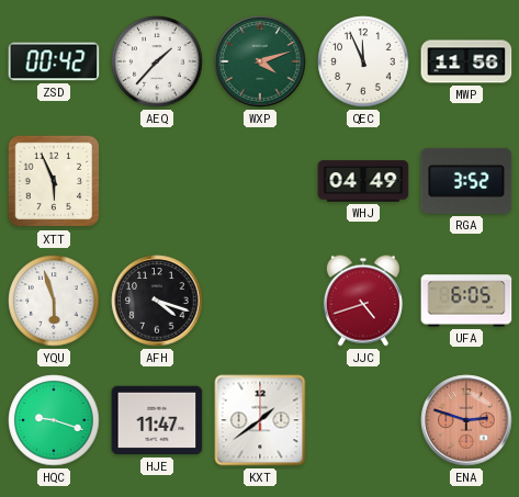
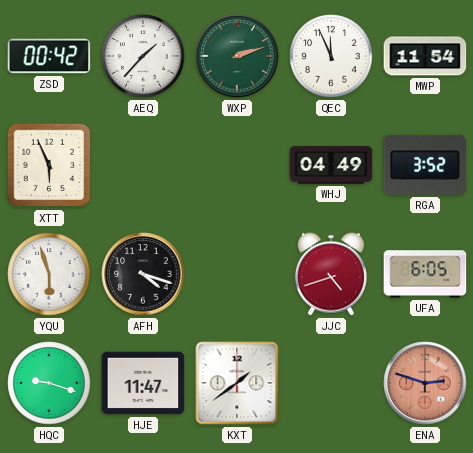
WXP: 4:12 -> 2:12 (237, 56)
MWP: 11:56 -> 11:54 (425, 56)
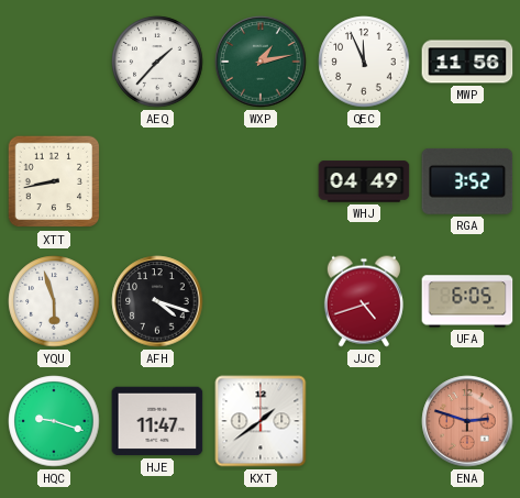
ZSD: 00:42 -> none (49, 56)
WXP: 2:12 -> 1:13 (261, 62)
MWP: 11:54 -> 11:56 (467, 62)
XTT: 5:56 -> 8:43 (54, 181)
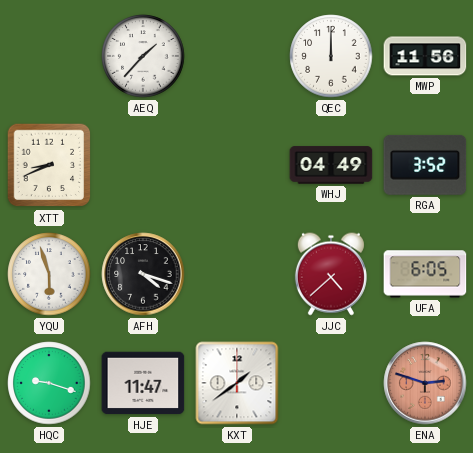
WXP: 1:13 -> none (261, 62)
QEC: 11:56 -> 12:00 (331, 56)
XTT: 8:43 -> 8:41 (49, 165)
JJC: 4:42 -> 4:38 (331, 274)
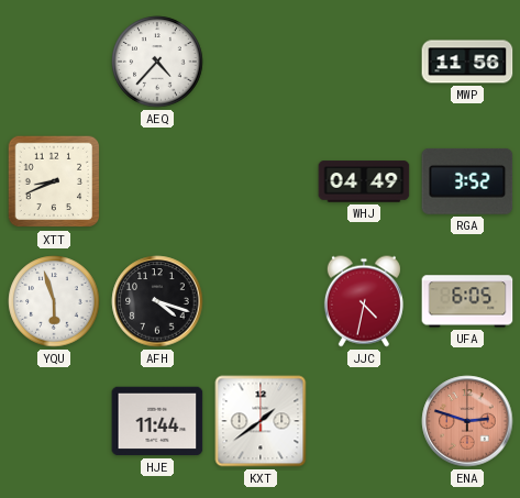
AEQ: 1:37 -> 4:37 (157, 62)
QEC: 12:00 -> none (331, 56)
JJC: 4:38 -> 4:32 (364, 301)
HQC: 9:18 -> none (49, 383)
HJE: 11:47 -> 11:44 (157, 421)
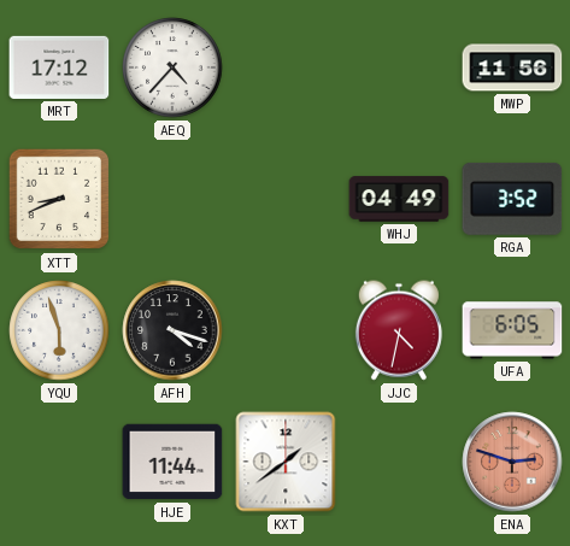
MRT: none -> 17:12 (59, 67)
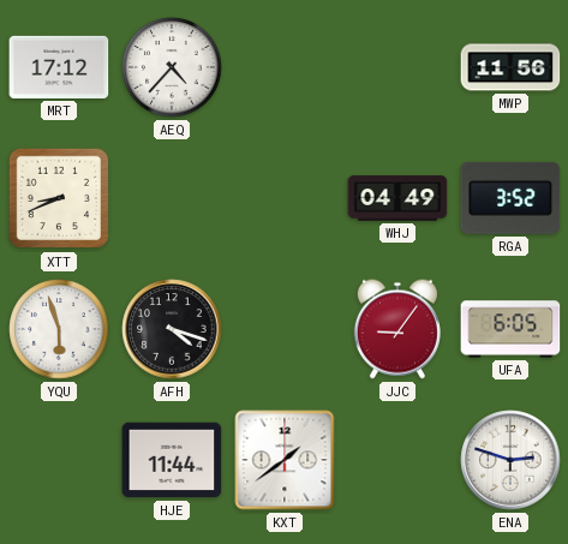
JJC: 4:32 -> 9:06 (397, 329)
ENA dial: salmon -> white (510, 460)
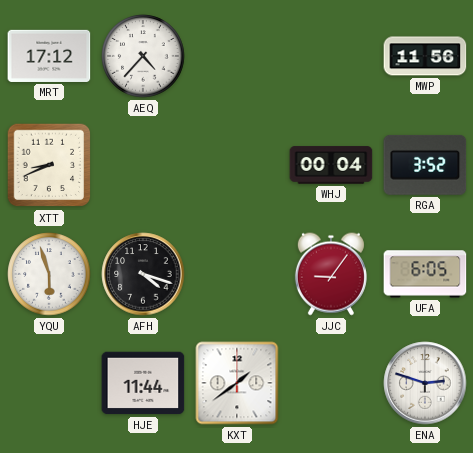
WHJ: 04:49 -> 00:04 (331, 165)
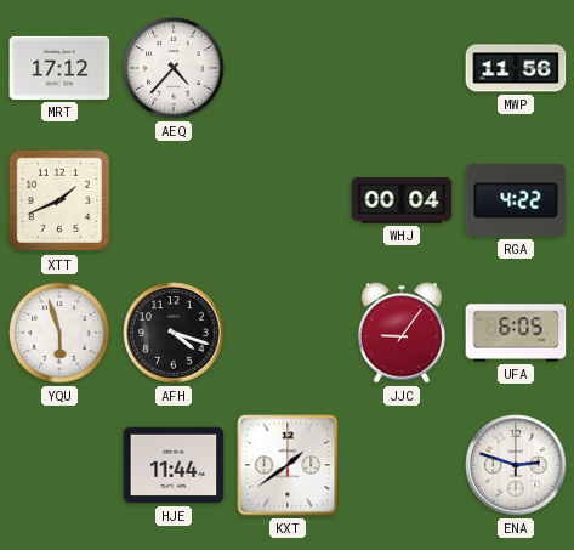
XTT: 8:41 -> 1:41 (59, 200)
RGA: 3:52 -> 4:22 (516, 200)
